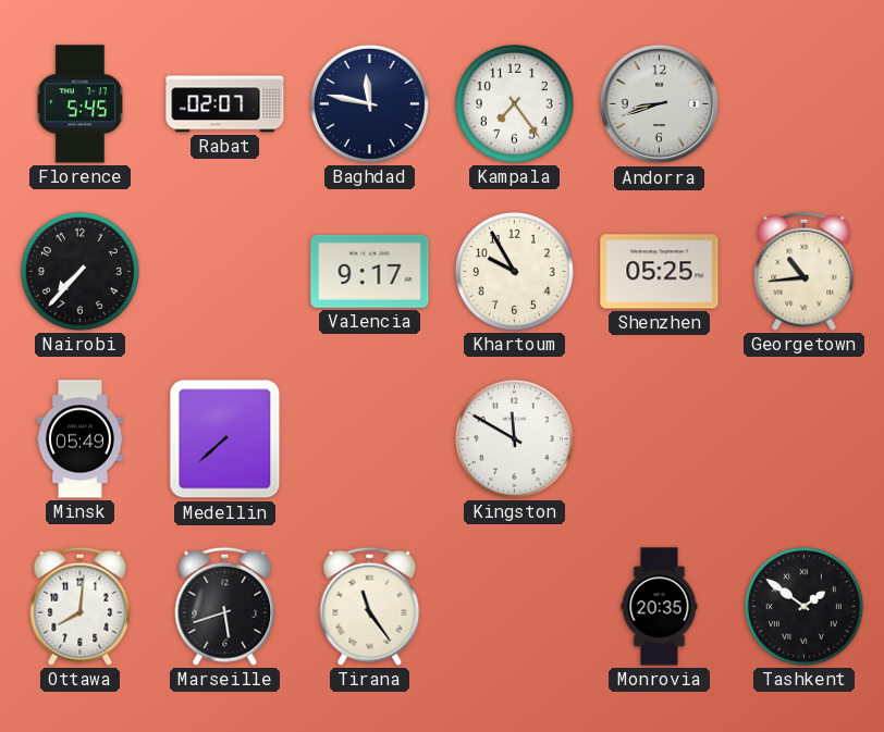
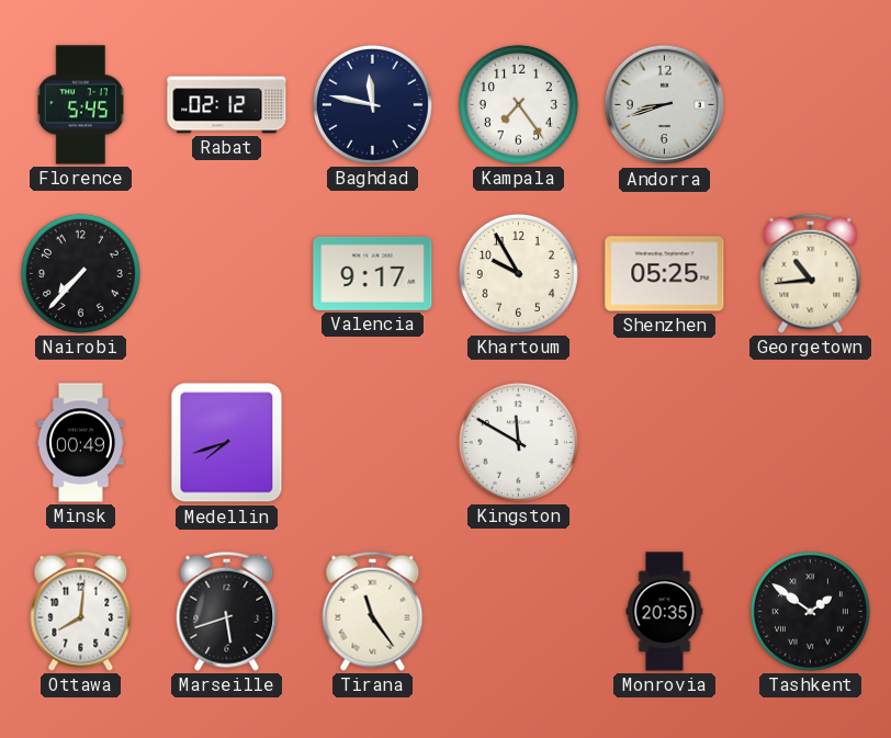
Rabat: 02:07 -> 02:12 (227, 105)
Minsk: 05:49 -> 00:49 (80, 443)
Medellin: 7:38 -> 7:42 (227, 443)
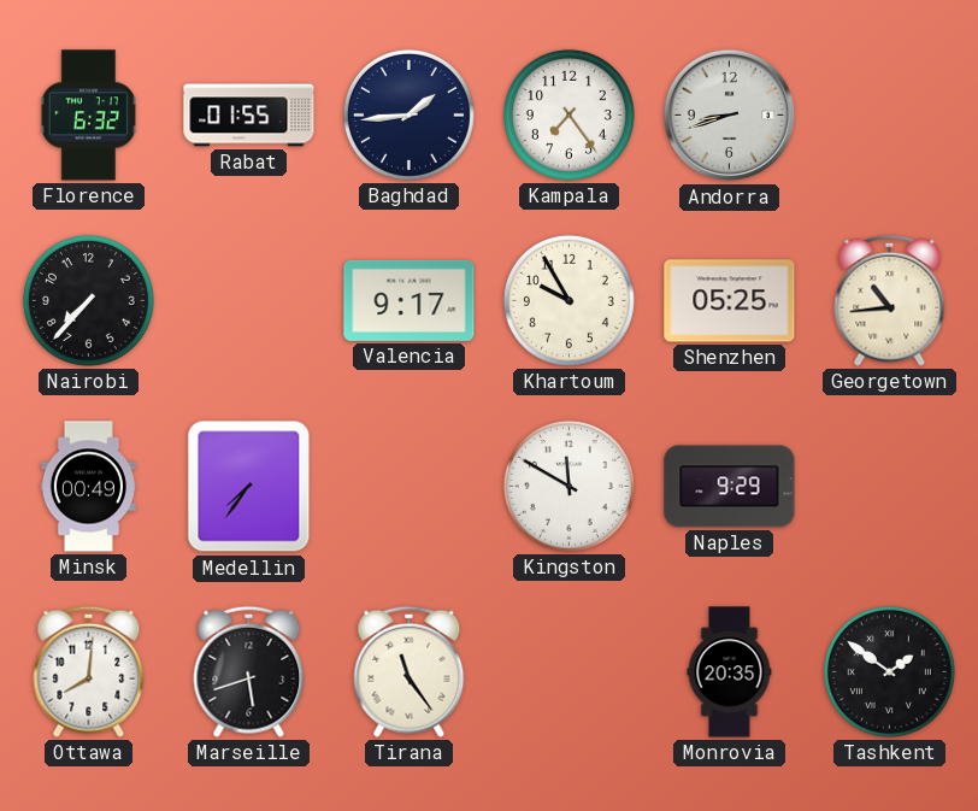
Florence: 5:45 -> 6:32 (88, 116)
Rabat: 02:12 -> 01:55 (249, 116)
Baghdad: 11:47 -> 1:44 (408, 114)
Medellin: 7:42 -> 7:36 (249, 487)
Naples: none -> 9:29 (730, 487)
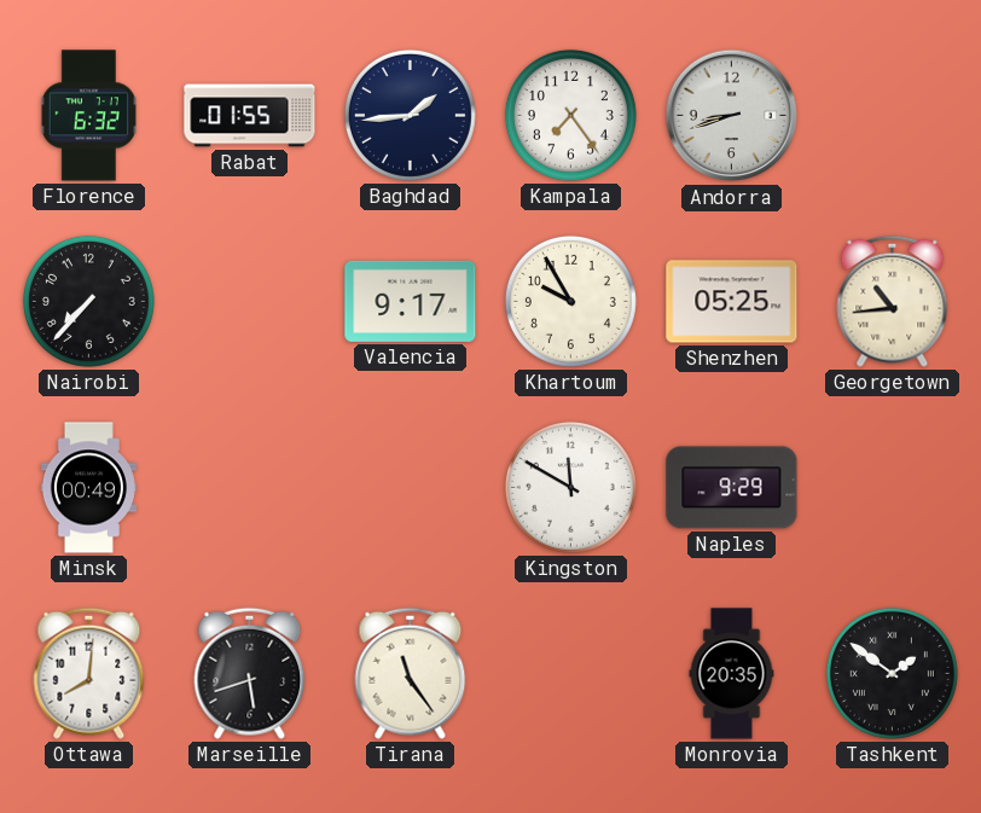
Medellin: 7:36 -> none (249, 487)
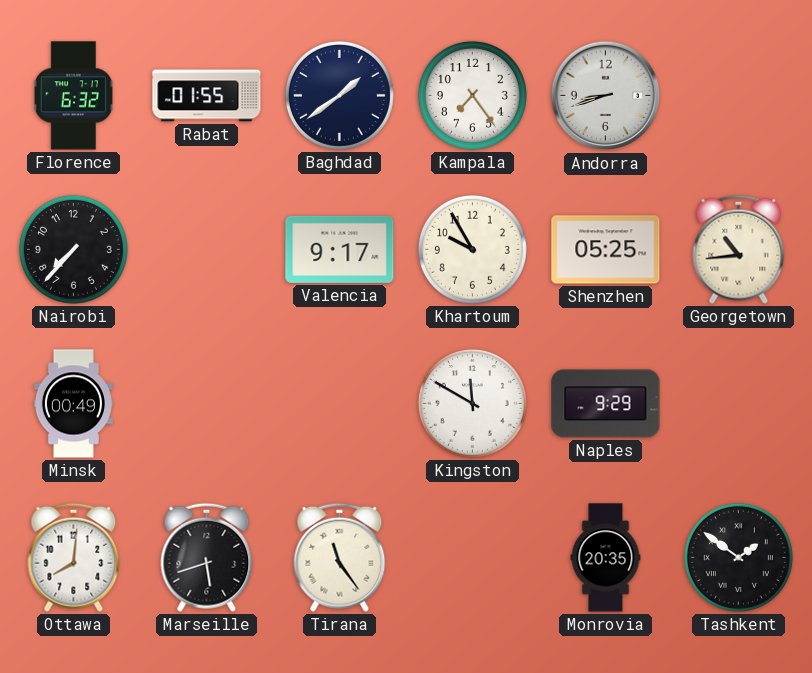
Baghdad: 1:44 -> 1:39 (339, 95)
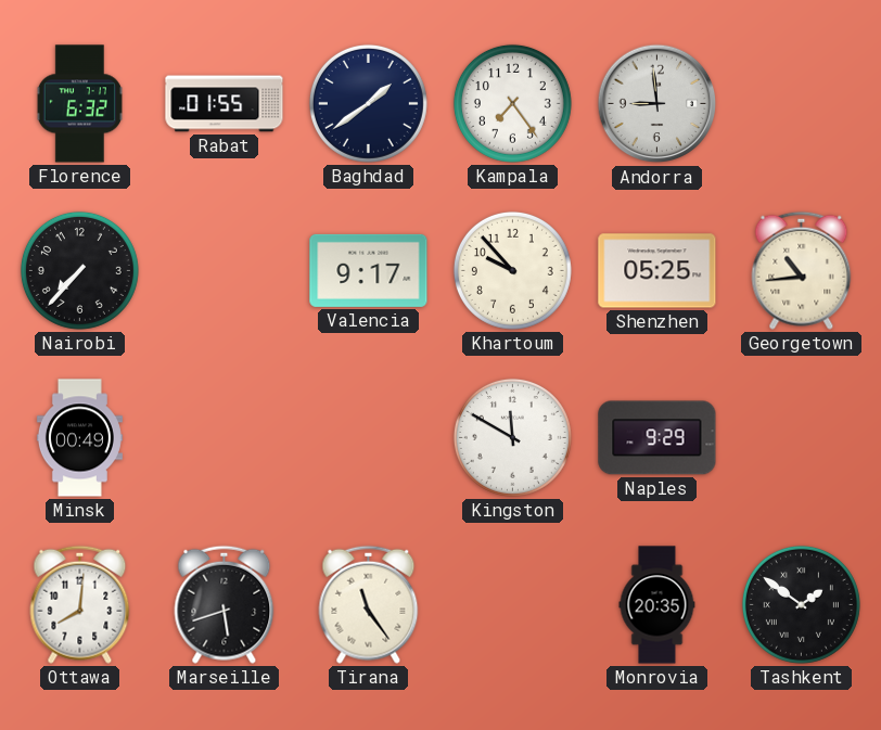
Andorra: 8:42 -> 8:59 (657, 104)
Khartoum: 9:55 -> 9:53 (512, 270)
